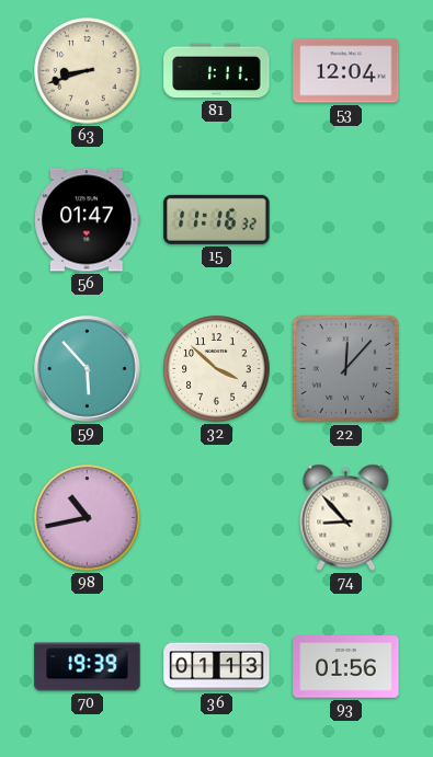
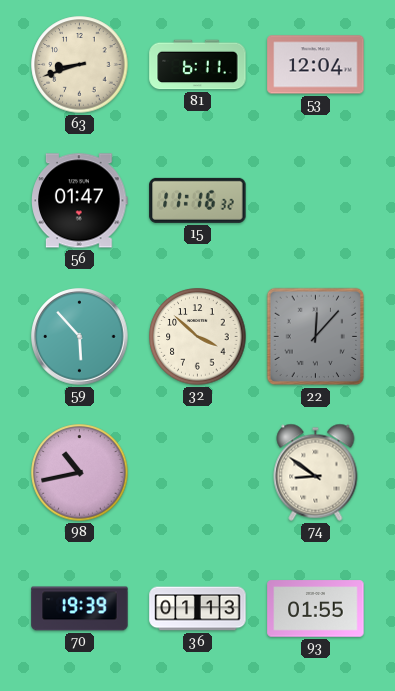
81: 1:11 -> 6:11 (198, 65)
74: 8:53 -> 8:51 (316, 472)
93: 01:56 -> 01:55 (316, 609)
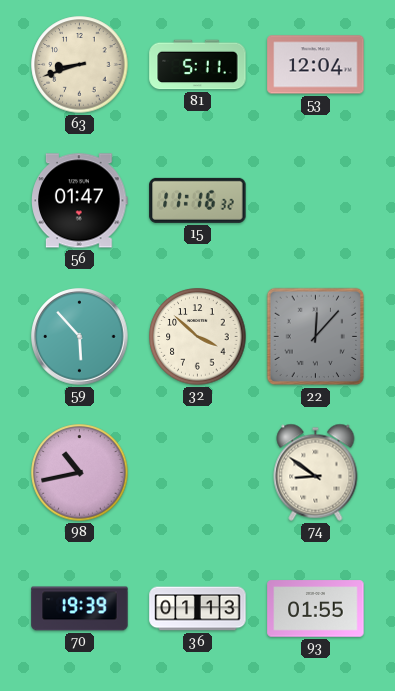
81: 6:11 -> 5:11 (198, 65)
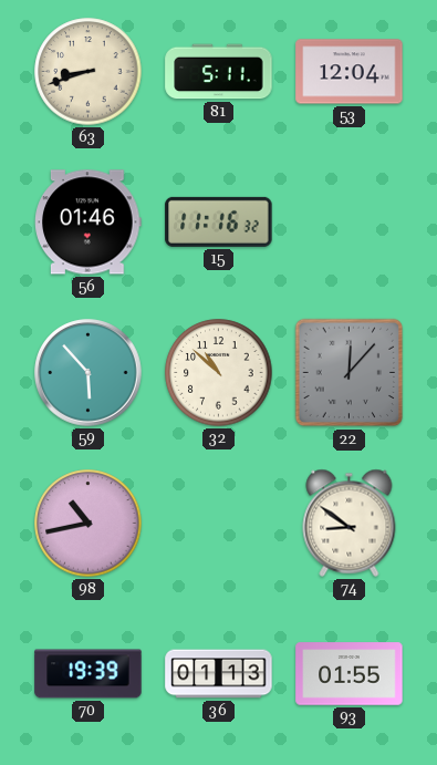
56: 01:47 -> 01:46 (89, 223)
32: 3:52 -> 10:52 (219, 373)
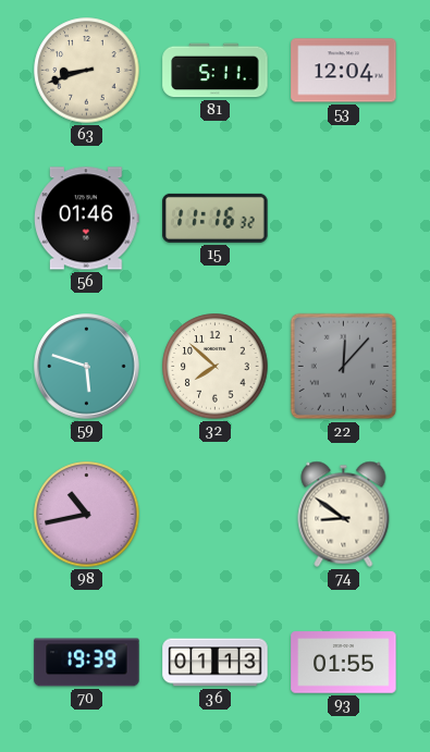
59: 5:53 -> 5:48 (87, 367)
32: 10:52 -> 7:52 (216, 367)
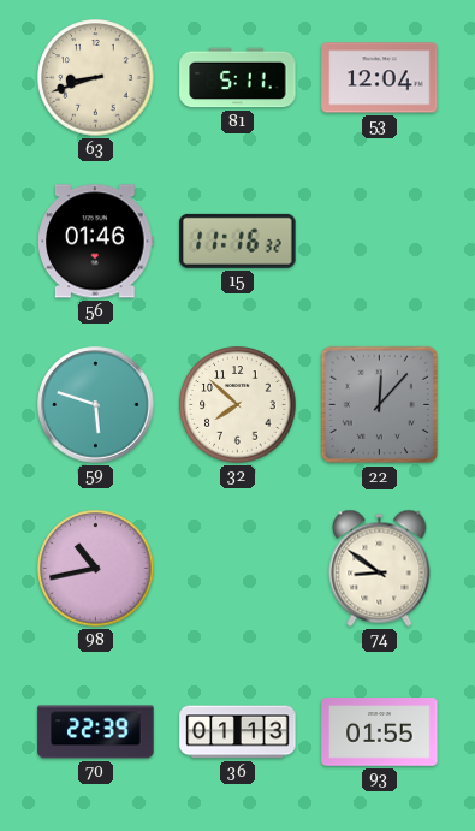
70: 19:39 -> 22:39 (96, 732)
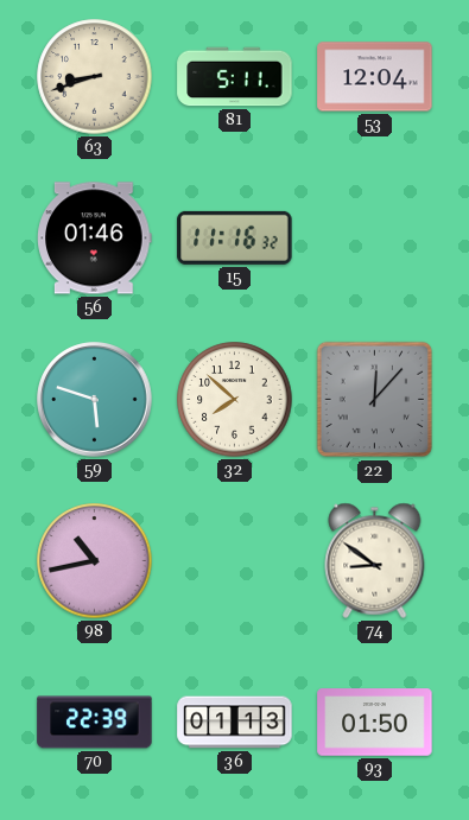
93: 01:55 -> 01:50 (375, 723)
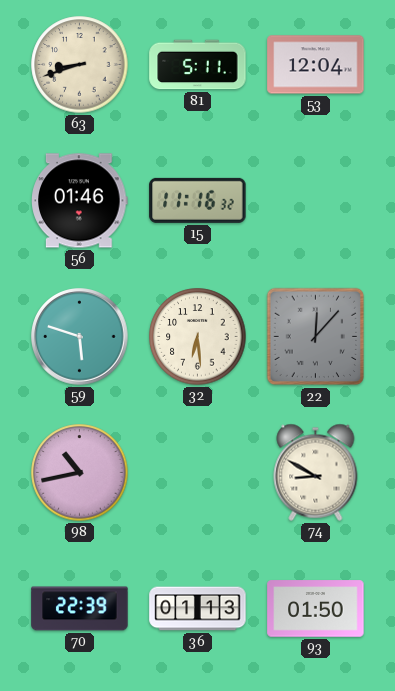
32: 7:52 -> 6:29 (198, 337)
74: 8:51 -> 8:50 (316, 472)
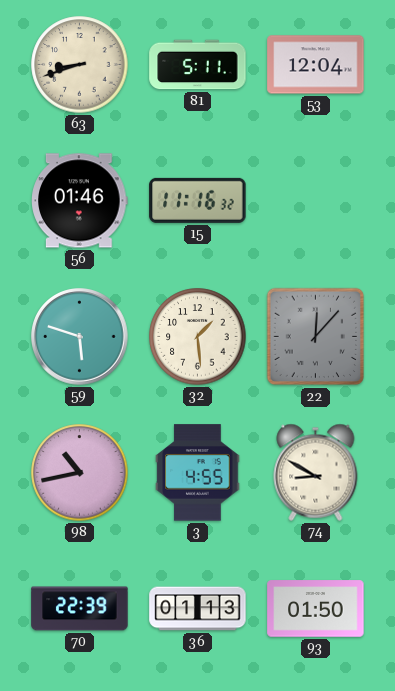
32: 6:29 -> 1:29 (198, 337)
3: none -> 4:55 (198, 473)
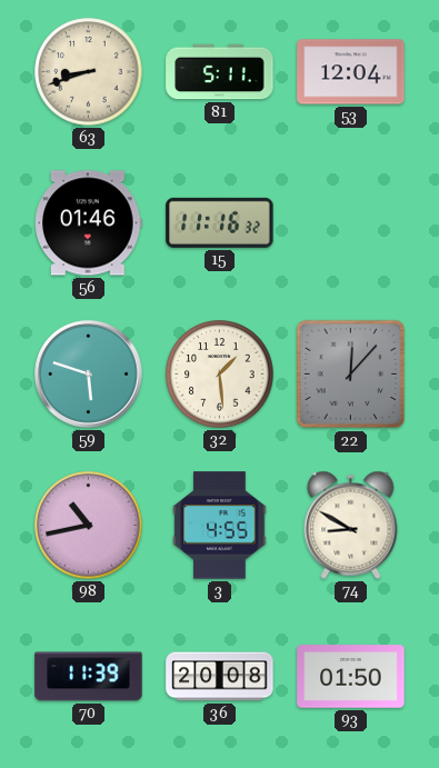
70: 22:39 -> 11:39 (89, 677)
36: 01:13 -> 20:08 (220, 677)
